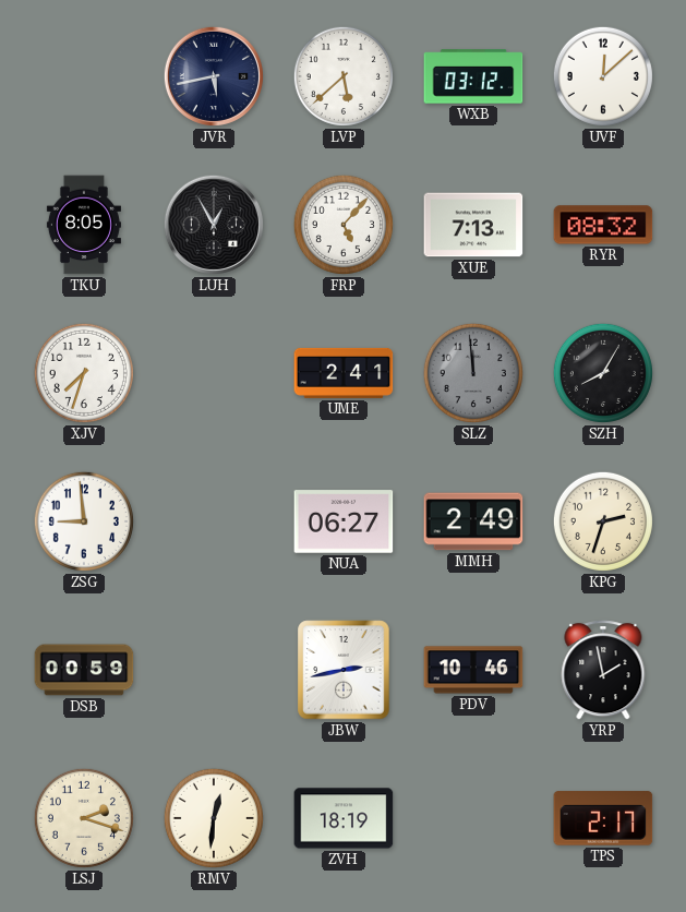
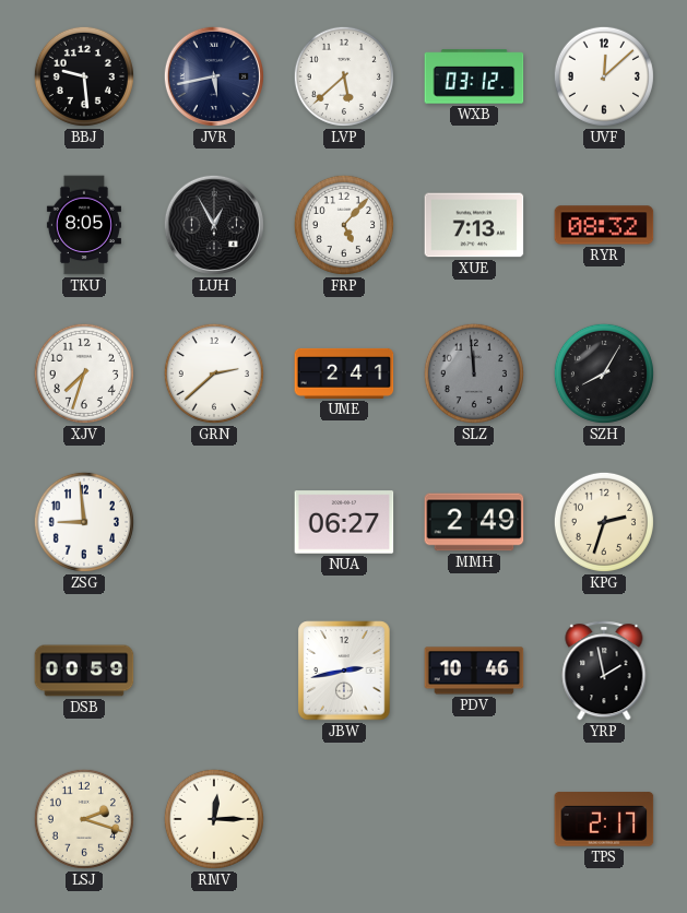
BBJ: none -> 9:29 (84, 76)
GRN: none -> 2:38 (214, 373)
RMV: 12:31 -> 12:15 (214, 819)
ZVH: 18:19 -> none (344, 818)
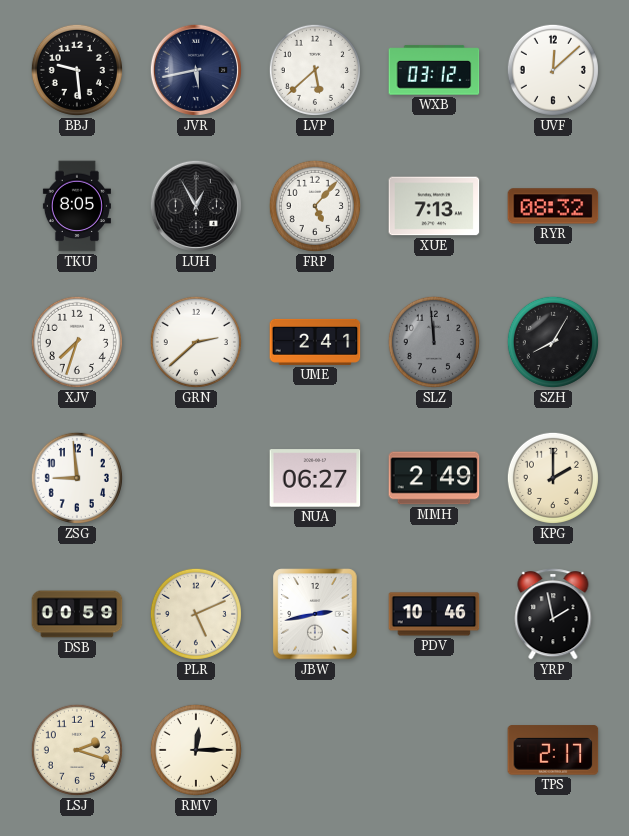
KPG: 2:33 -> 2:00 (553, 478)
PLR: none -> 5:11 (196, 614)
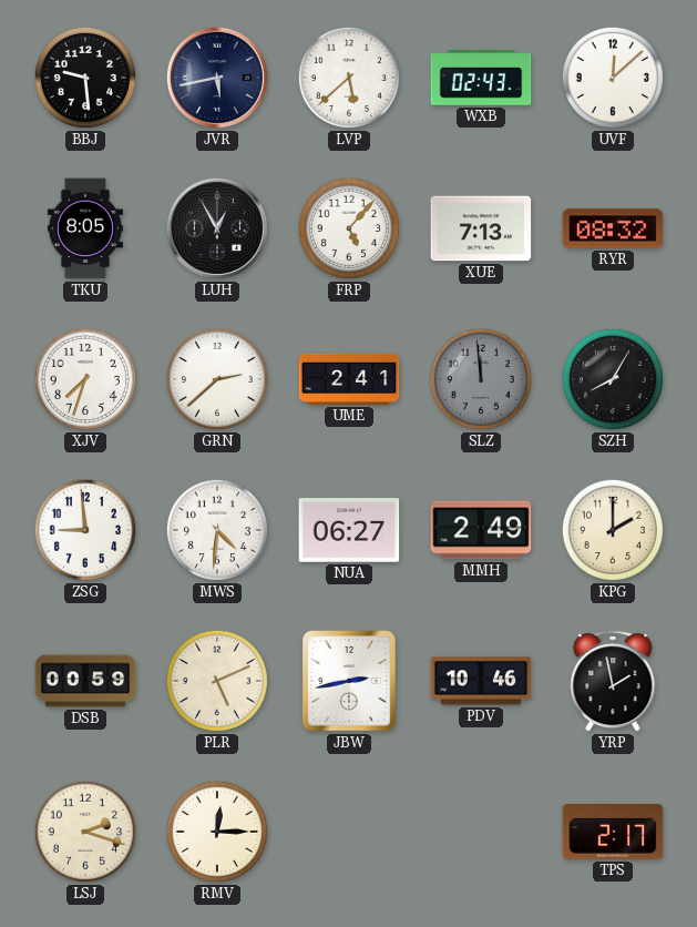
WXB: 03:12 -> 02:43 (481, 78)
MWS: none -> 4:31 (217, 530)
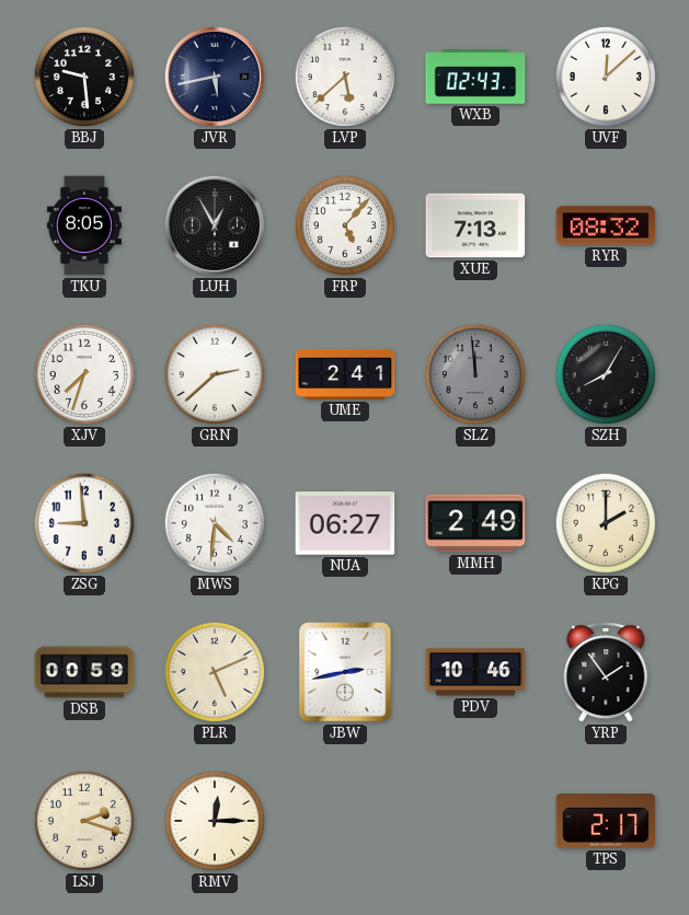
YRP: 1:58 -> 1:54 (606, 672)
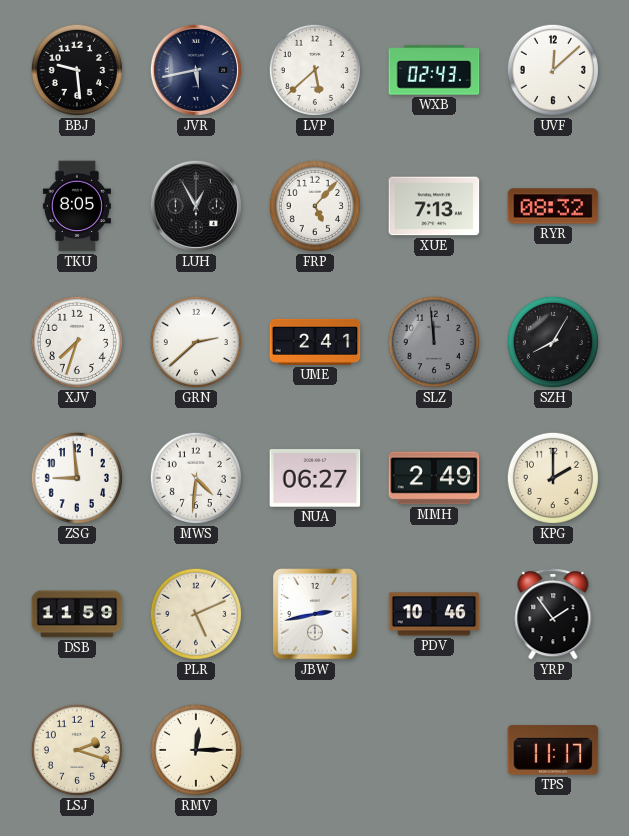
DSB: 00:59 -> 11:59 (77, 614)
TPS: 2:17 -> 11:17 (553, 750)
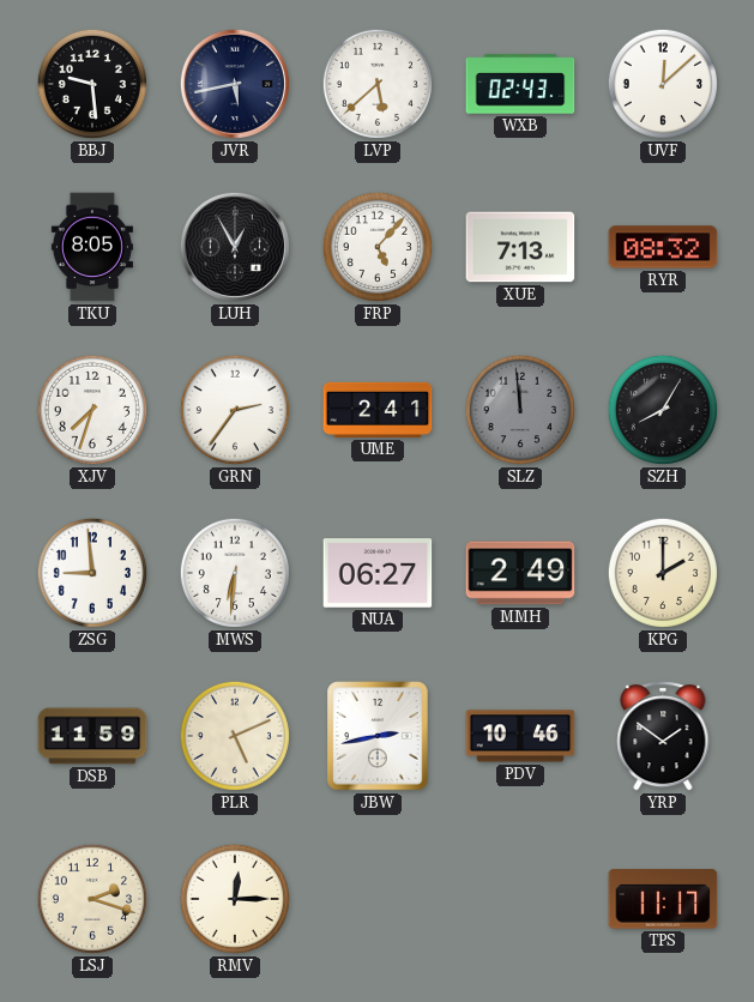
GRN: 2:38 -> 2:36 (235, 410)
MWS: 4:31 -> 6:31 (235, 573)
YRP: 1:54 -> 1:51 (663, 736)
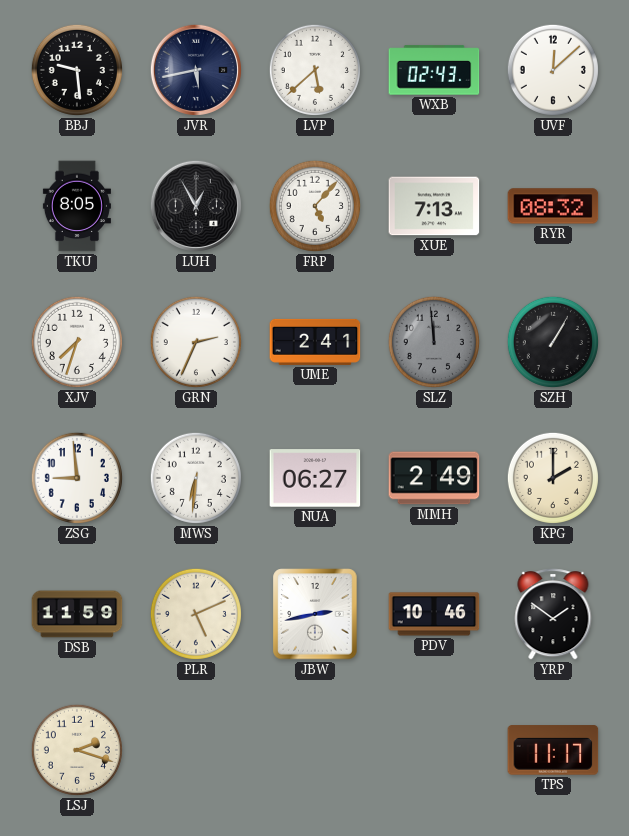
GRN: 2:36 -> 2:34 (196, 342)
SZH: 8:05 -> 1:05 (553, 342)
RMV: 12:15 -> none (235, 899)
